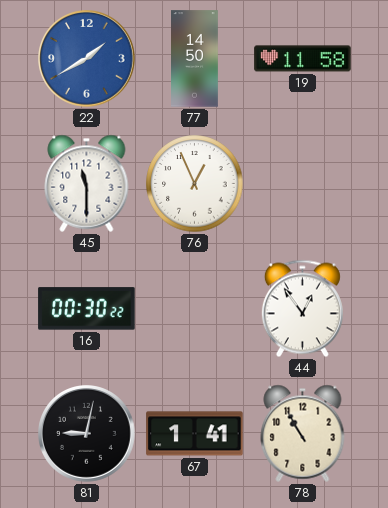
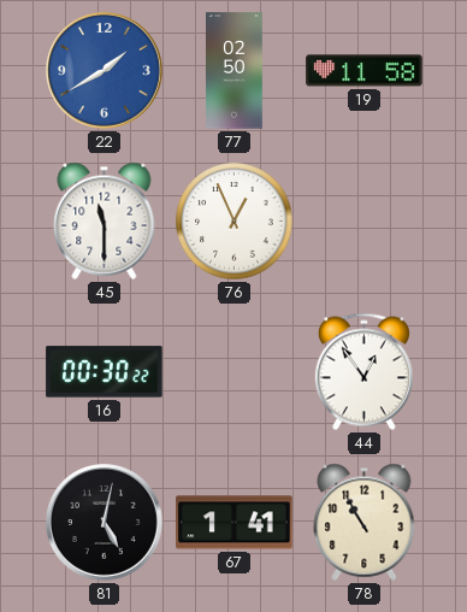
77: 14:50 -> 02:50 (235, 71)
81: 9:02 -> 5:02 (105, 523)
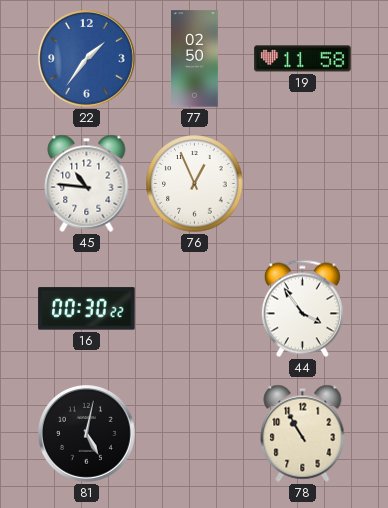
22: 1:40 -> 1:36 (87, 59)
45: 11:30 -> 10:46 (87, 183)
44: 12:54 -> 3:54 (302, 309)
67: 1:41 -> none (235, 523)
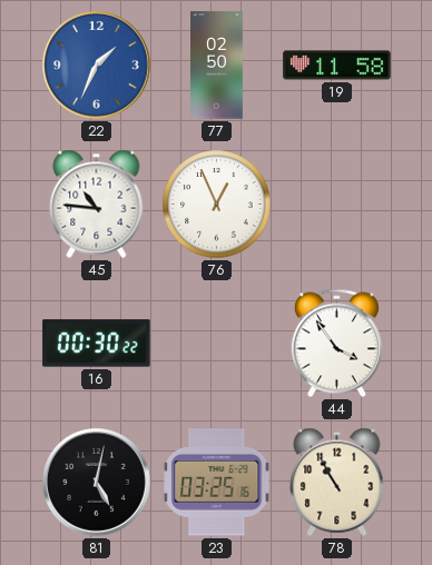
22: 1:36 -> 1:34 (97, 66)
23: none -> 03:25 (217, 483)
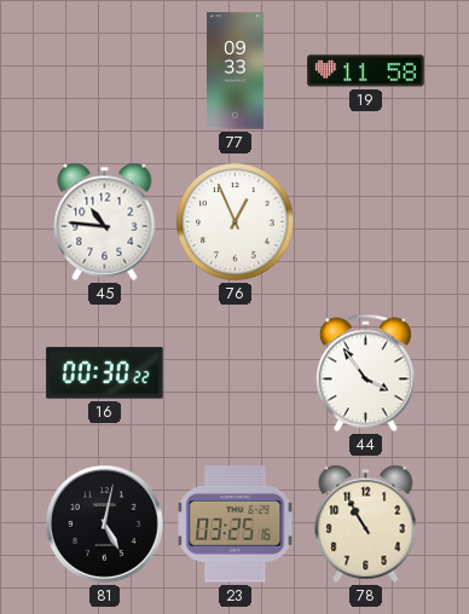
22: 1:34 -> none (97, 66)
77: 02:50 -> 09:33 (236, 71)
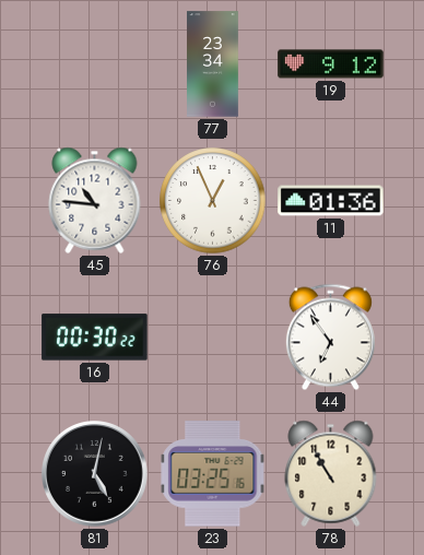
77: 09:33 -> 23:34 (213, 64)
19: 11:58 -> 9:12 (331, 64)
11: none -> 01:36 (331, 201)
44: 3:54 -> 6:54 (330, 338)
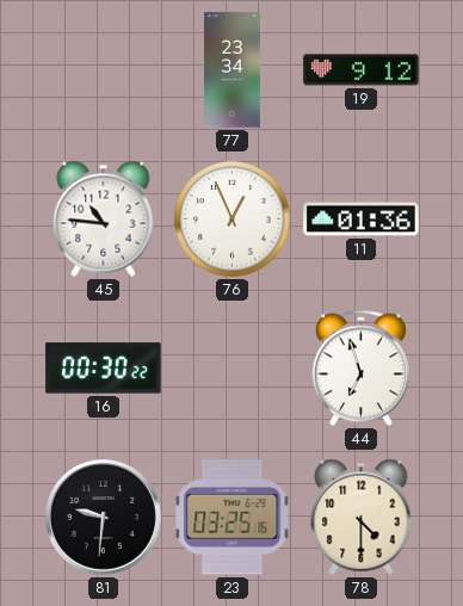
44: 6:54 -> 6:57 (360, 369)
81: 5:02 -> 9:31 (104, 518)
78: 10:55 -> 4:30 (362, 517)
